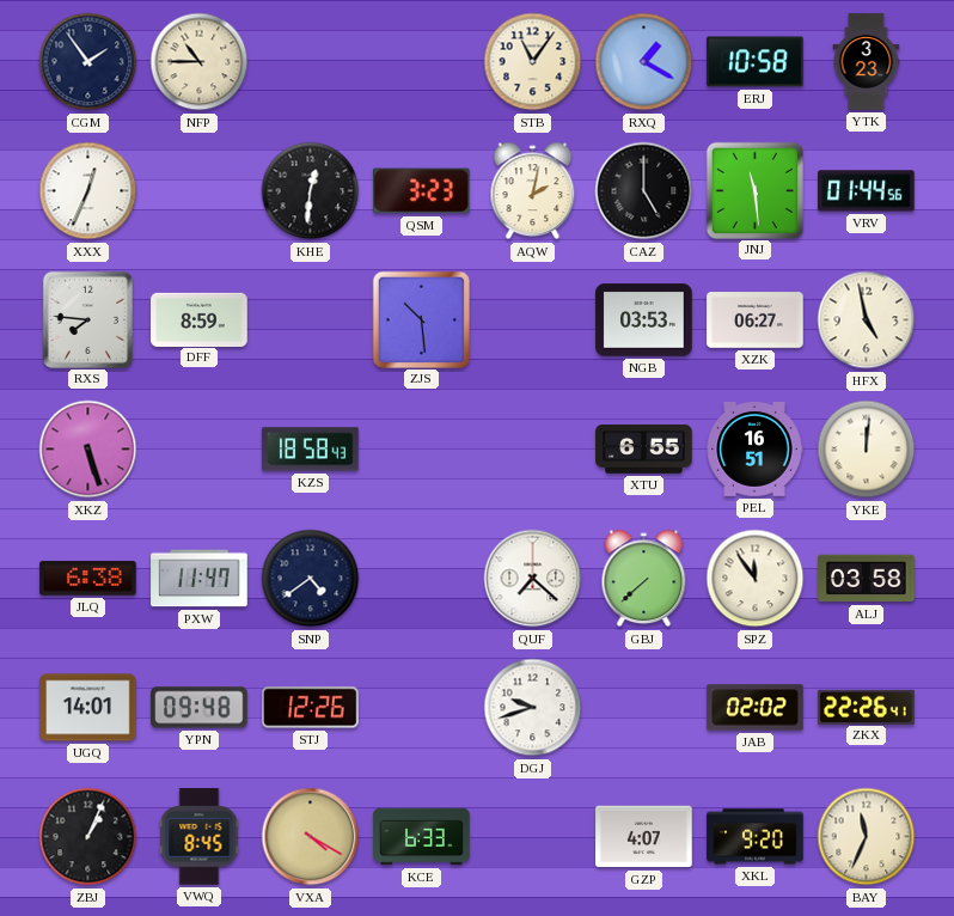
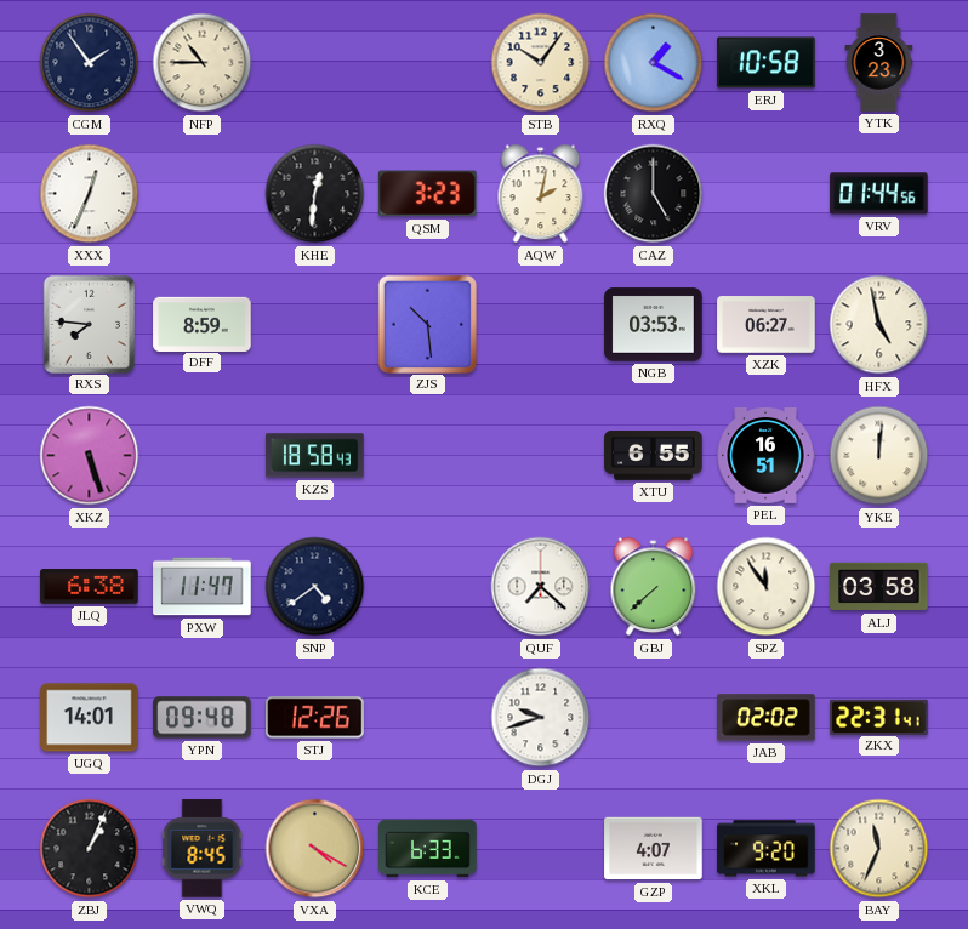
STB: 11:06 -> 10:06 (541, 63)
JNJ: 11:29 -> none (754, 190)
ZKX: 22:26 -> 22:31 (879, 717)
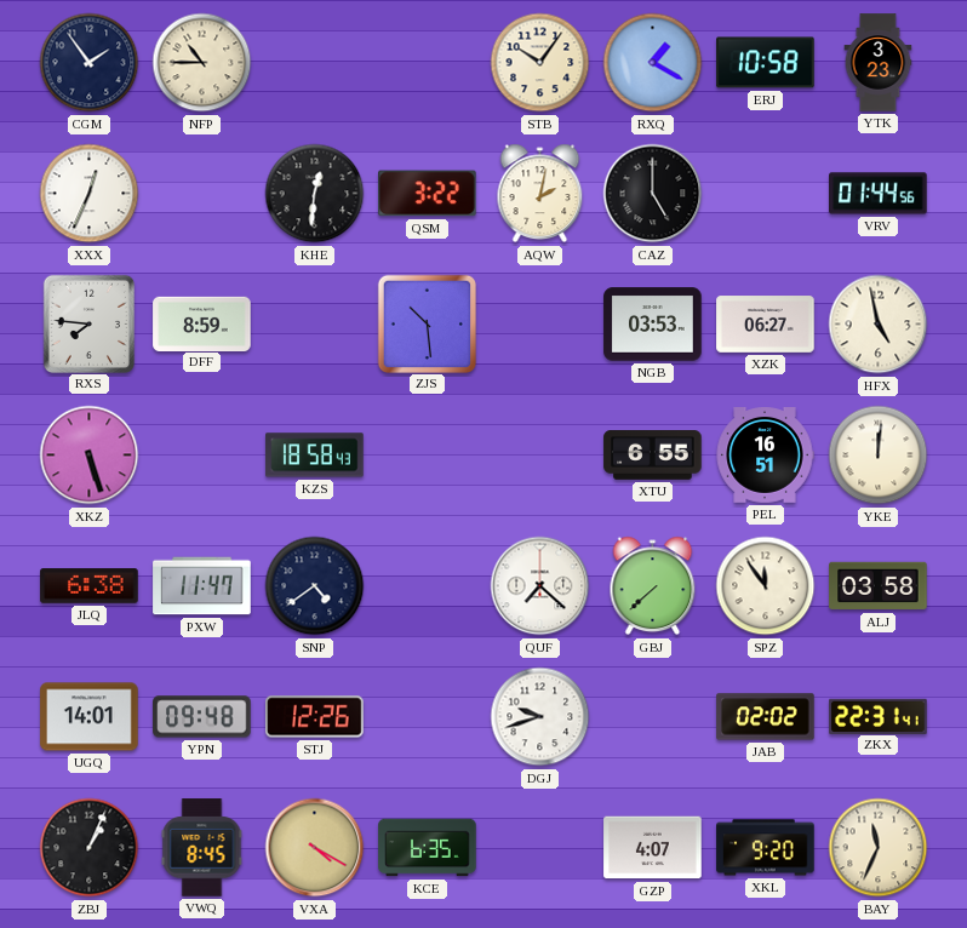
QSM: 3:23 -> 3:22 (428, 194)
KCE: 6:33 -> 6:35 (428, 848)
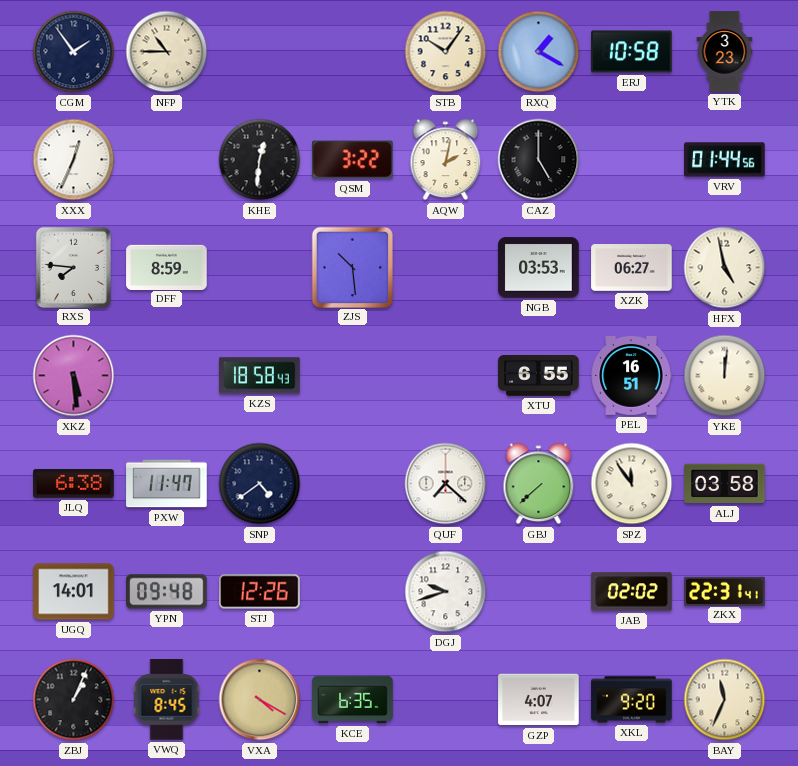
XKZ: 5:27 -> 5:29 (74, 376)
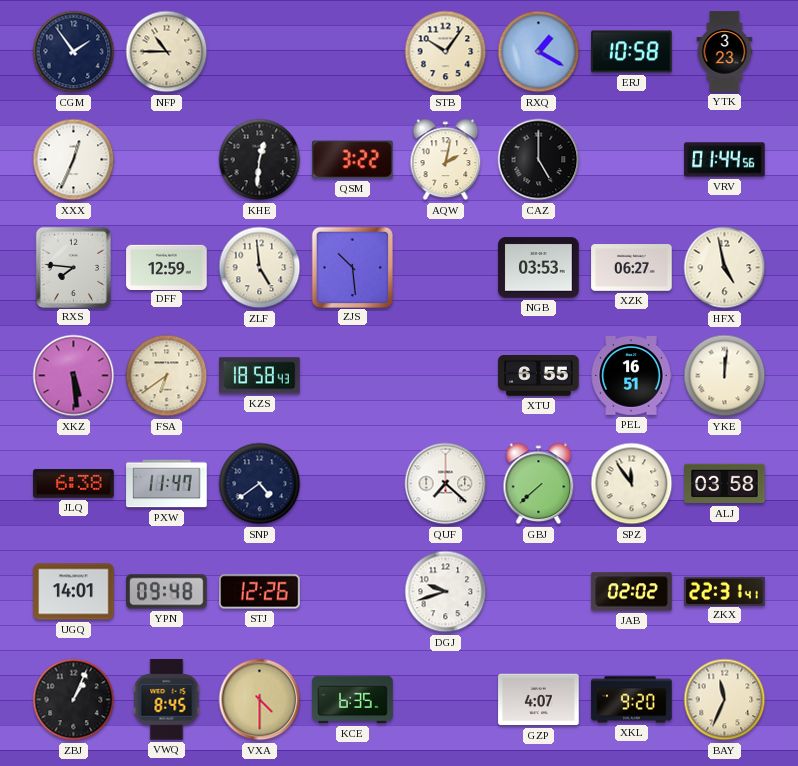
DFF: 8:59 -> 12:59 (167, 267)
ZLF: none -> 4:59 (260, 268)
FSA: none -> 6:39 (167, 376)
VXA: 4:20 -> 4:30 (260, 700)
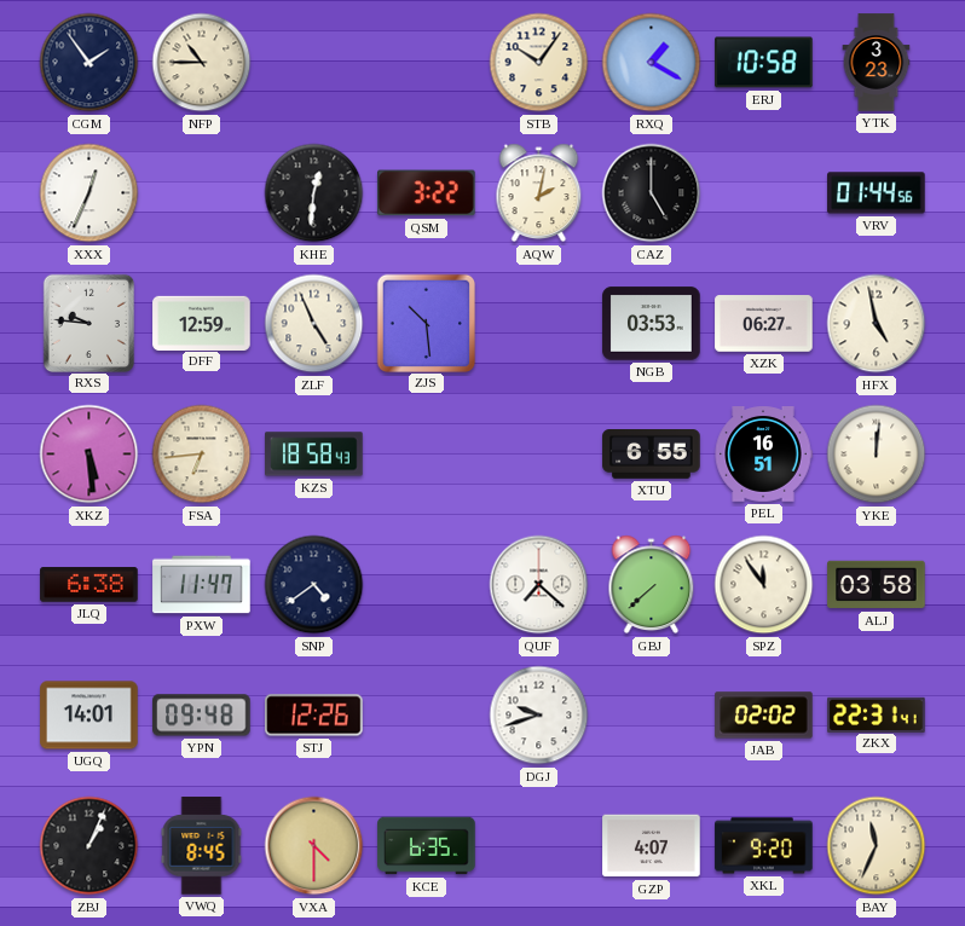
RXS: 7:46 -> 9:46 (88, 323)
ZLF: 4:59 -> 4:56 (314, 324)
FSA: 6:39 -> 6:44 (202, 455)
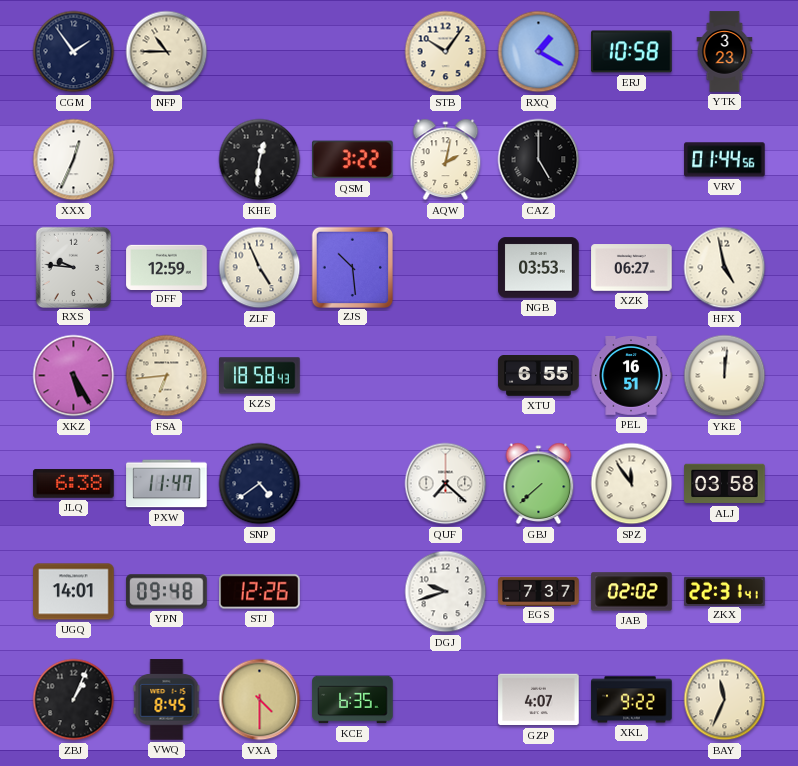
XKZ: 5:29 -> 5:25 (74, 376)
EGS: none -> 7:37 (539, 591)
XKL: 9:20 -> 9:22 (632, 700)
